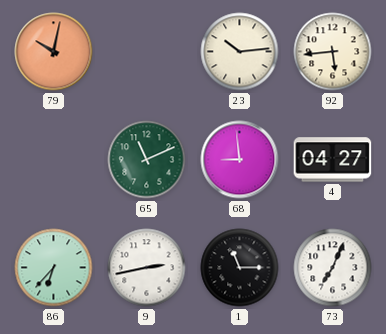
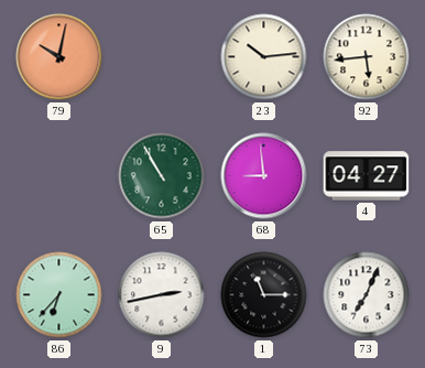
65: 11:11 -> 10:55 (162, 176)
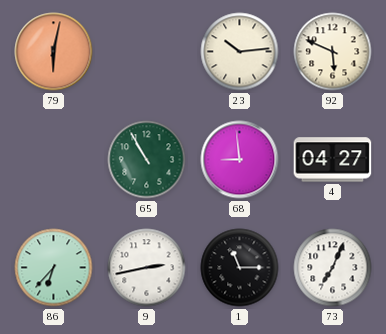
79: 10:02 -> 6:02 (54, 52)
92: 5:44 -> 5:49 (333, 52)
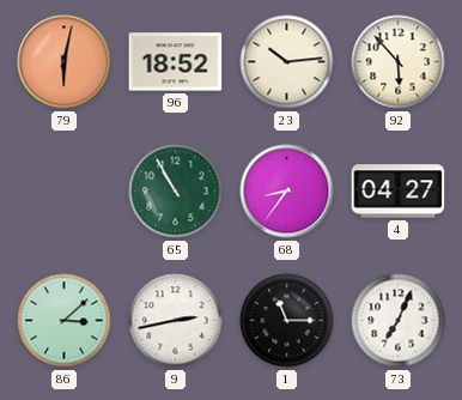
96: none -> 18:52 (176, 62)
92: 5:49 -> 5:53 (399, 62)
68: 8:59 -> 8:36 (287, 192)
86: 6:37 -> 3:08 (65, 321)
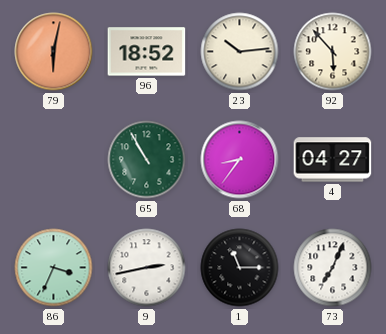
86: 3:08 -> 3:34 (54, 268)
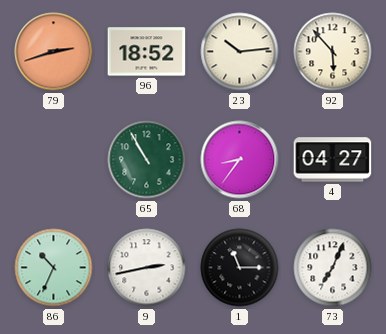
79: 6:02 -> 2:42 (54, 52)
86: 3:34 -> 10:34 (54, 268)
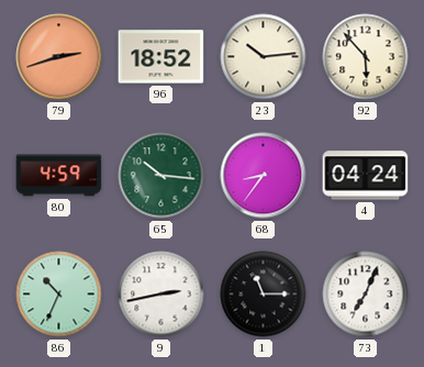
80: none -> 4:59 (59, 176)
65: 10:55 -> 10:16 (161, 176)
4: 04:27 -> 04:24 (366, 176)
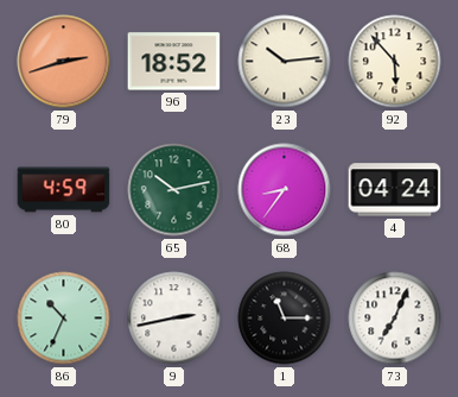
65: 10:16 -> 10:13 (174, 190)
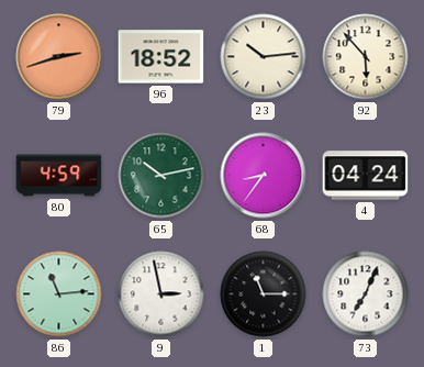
86: 10:34 -> 11:14 (59, 294)
9: 2:43 -> 2:58 (161, 294)
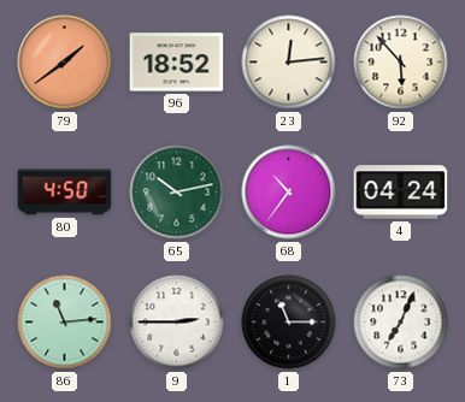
79: 2:42 -> 1:39 (65, 63)
23: 10:14 -> 12:14 (289, 63)
80: 4:59 -> 4:50 (65, 193)
68: 8:36 -> 10:36 (289, 193)
9: 2:58 -> 2:45 (177, 323)
